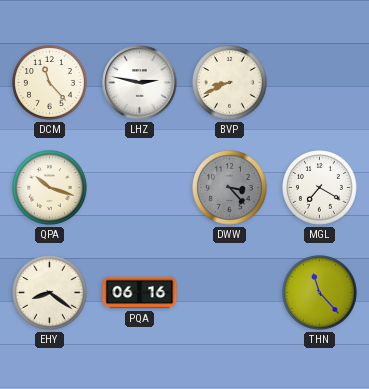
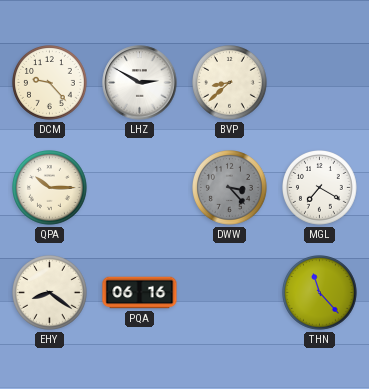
DCM: 11:23 -> 9:23 (50, 83)
LHZ: 2:47 -> 2:50 (140, 83)
BVP: 8:41 -> 8:38 (230, 83)
QPA: 10:18 -> 10:15 (50, 188)
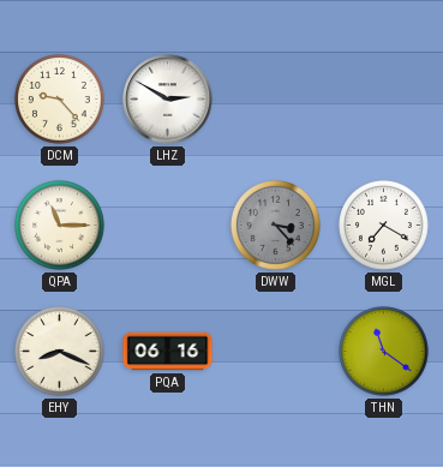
BVP: 8:38 -> none (230, 83)
QPA: 10:15 -> 11:15 (60, 226)
EHY: 8:21 -> 8:19 (60, 352)
THN: 11:23 -> 11:21 (384, 352)
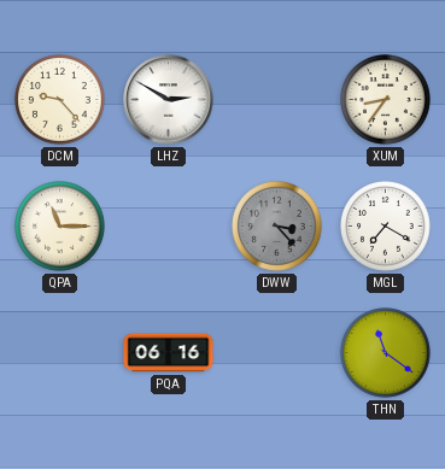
XUM: none -> 8:36 (386, 100)
EHY: 8:19 -> none (60, 352)
